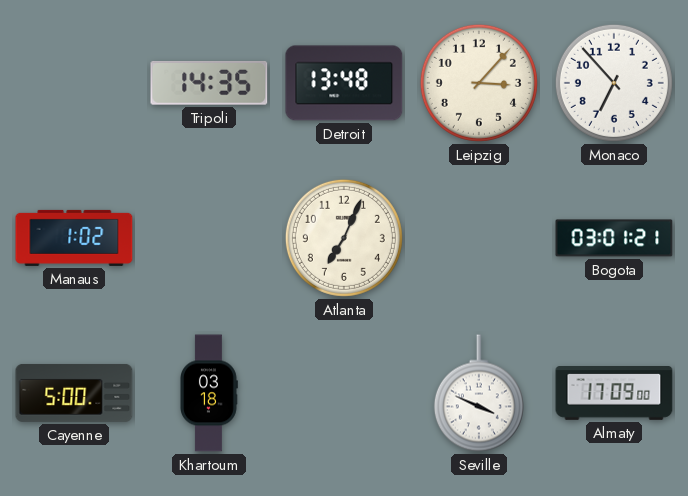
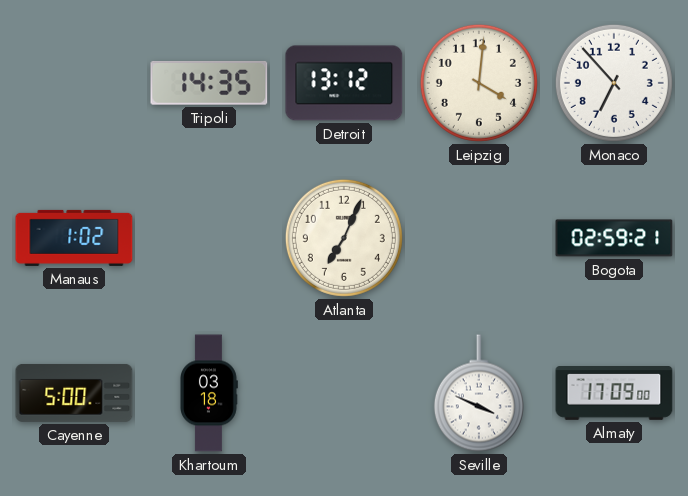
Detroit: 13:48 -> 13:12 (344, 83)
Leipzig: 3:07 -> 4:01 (479, 83)
Bogota: 03:01 -> 02:59 (614, 238)
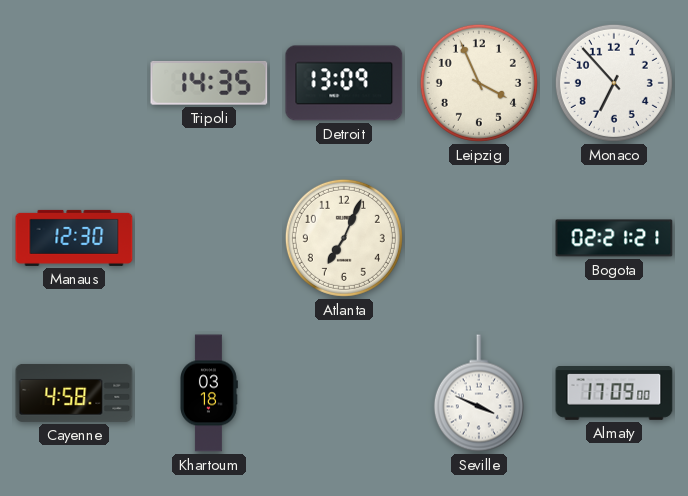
Detroit: 13:12 -> 13:09 (344, 83)
Leipzig: 4:01 -> 3:56 (479, 83)
Manaus: 1:02 -> 12:30 (74, 238)
Bogota: 02:59 -> 02:21 (614, 238)
Cayenne: 5:00 -> 4:58 (74, 393)
